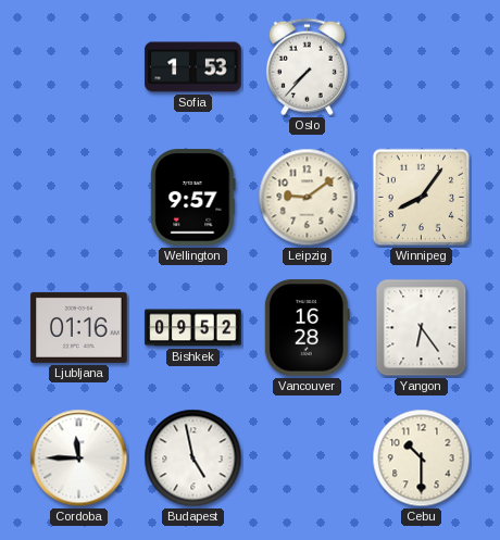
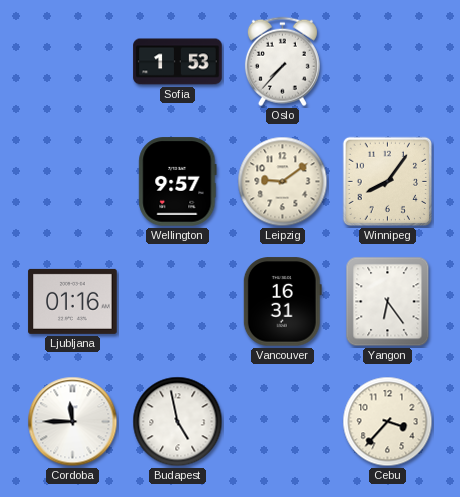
Bishkek: 09:52 -> none (193, 328)
Vancouver: 16:28 -> 16:31 (282, 302)
Cebu: 10:30 -> 3:37 (388, 422)
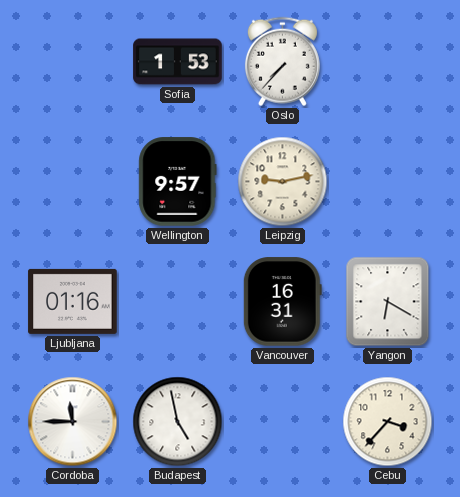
Leipzig: 9:09 -> 9:13 (283, 182)
Winnipeg: 8:06 -> none (387, 182)
Yangon: 6:24 -> 6:20 (388, 302)
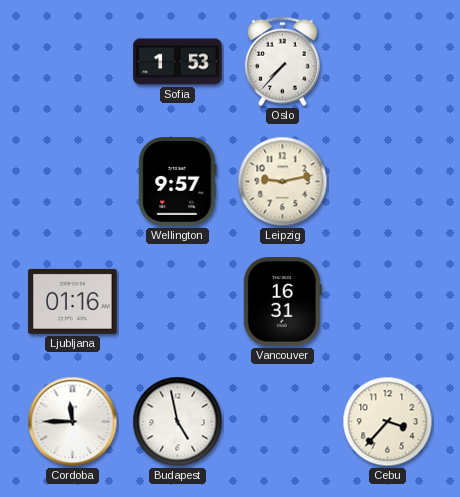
Yangon: 6:20 -> none (388, 302)
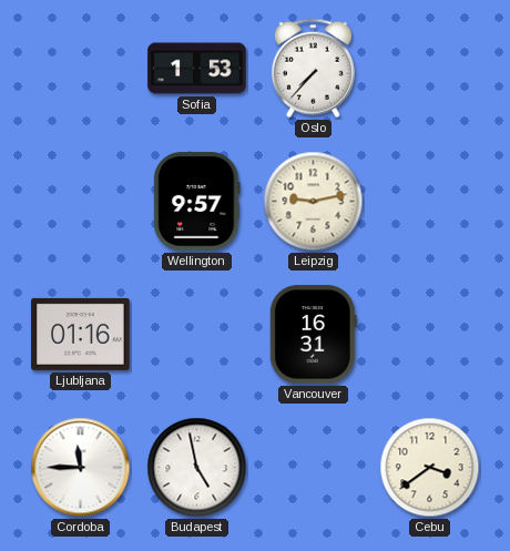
Cebu: 3:37 -> 3:39 (430, 468)
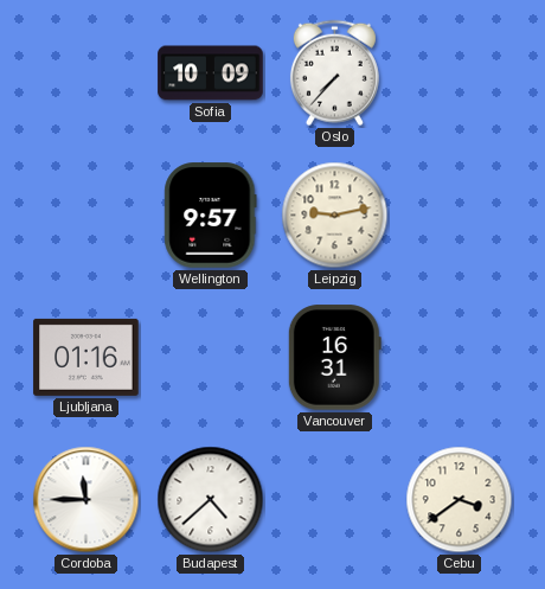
Sofia: 1:53 -> 10:09 (211, 73)
Budapest: 4:58 -> 4:38 (211, 500)
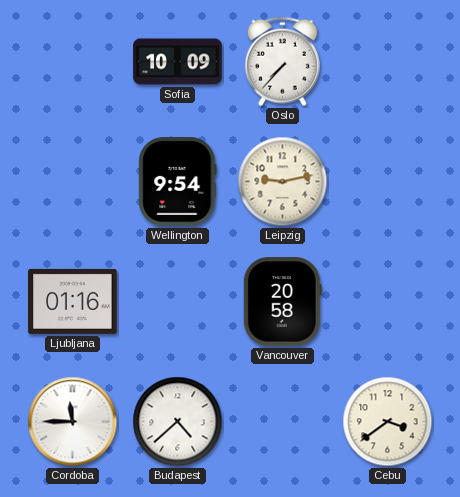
Wellington: 9:57 -> 9:54 (178, 182)
Vancouver: 16:31 -> 20:58 (282, 302)
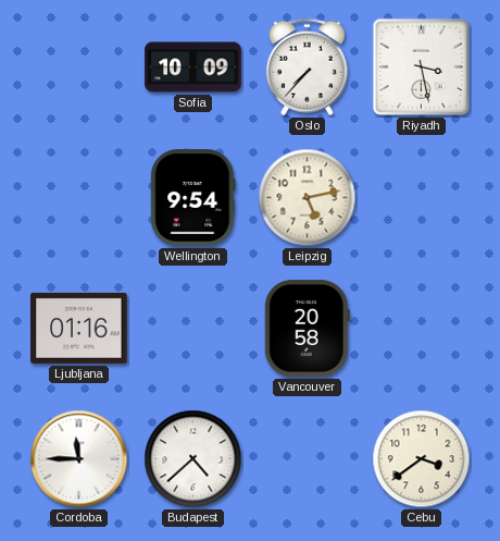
Riyadh: none -> 3:28 (421, 67)
Leipzig: 9:13 -> 5:13 (308, 198)
